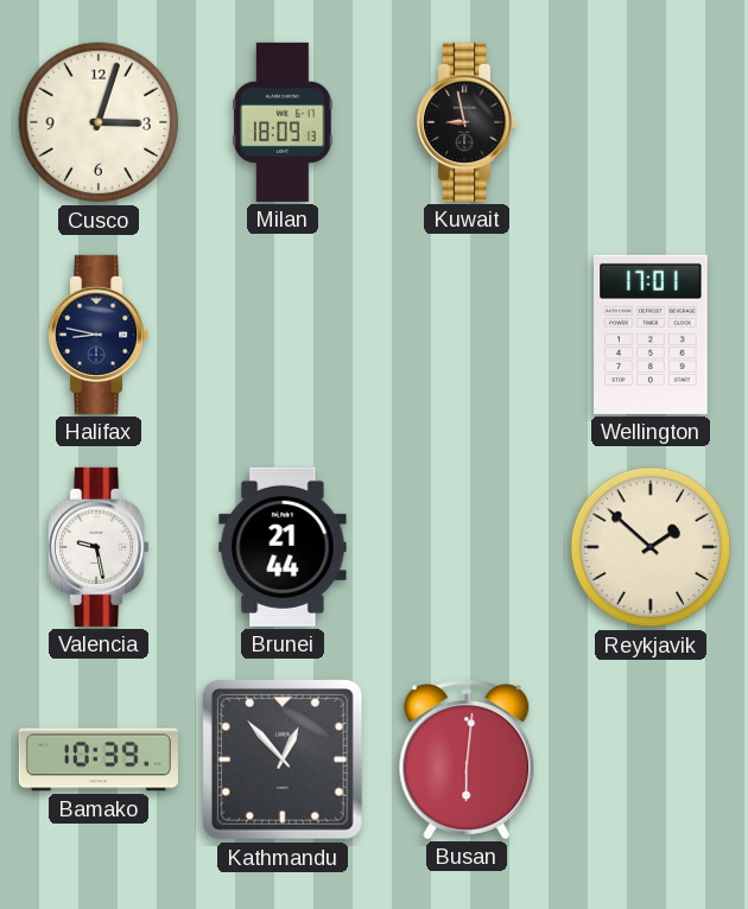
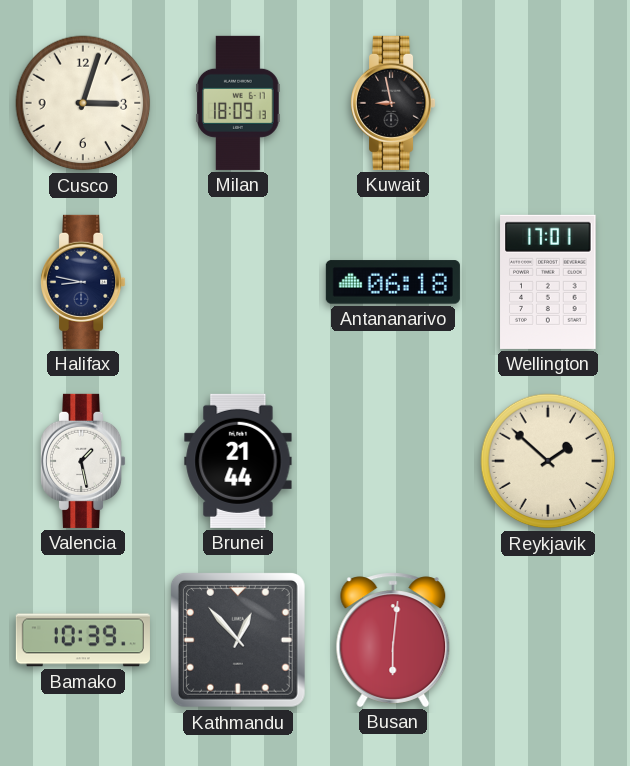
Antananarivo: none -> 06:18 (393, 282)
Valencia: 9:28 -> 1:28 (84, 461)
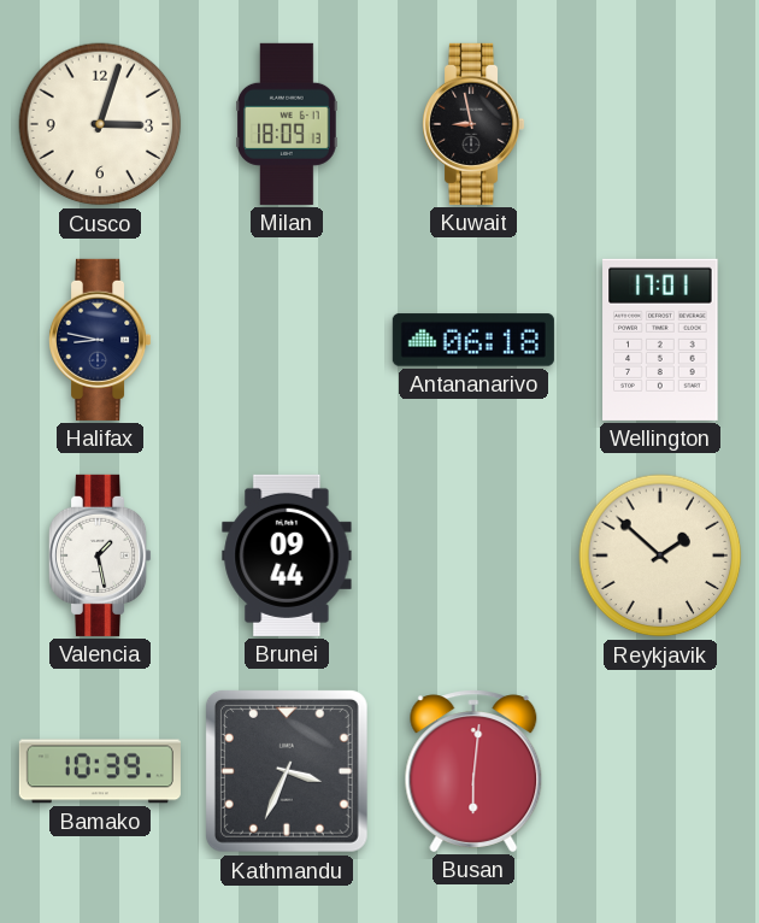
Brunei: 21:44 -> 09:44 (287, 555)
Kathmandu: 12:53 -> 3:34 (287, 771)
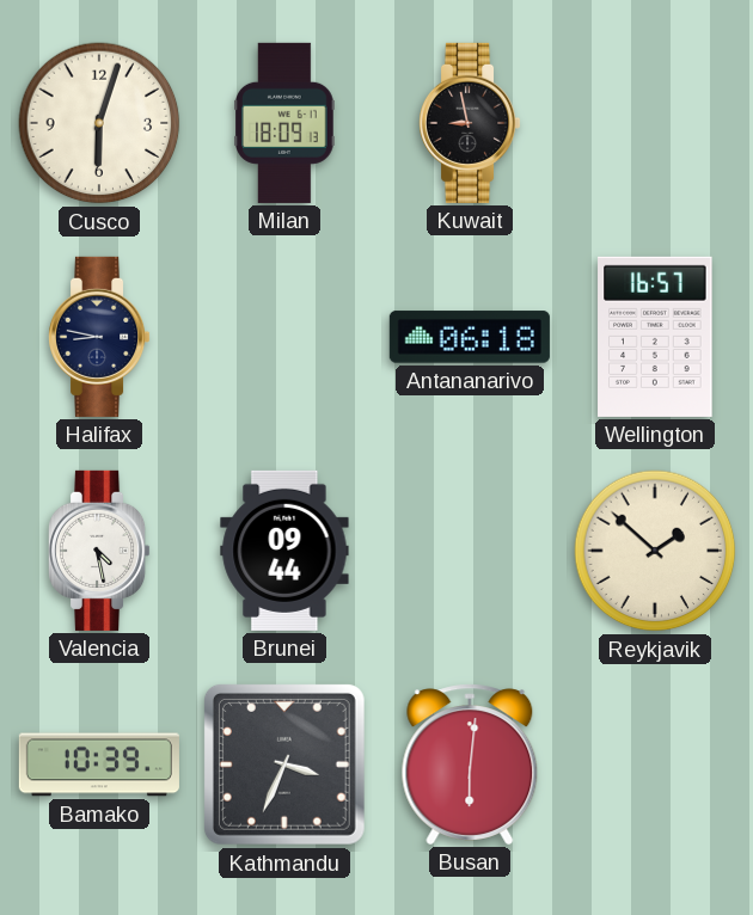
Cusco: 3:03 -> 6:03 (99, 123)
Wellington: 17:01 -> 16:57 (655, 337)
Valencia: 1:28 -> 4:28 (100, 551)
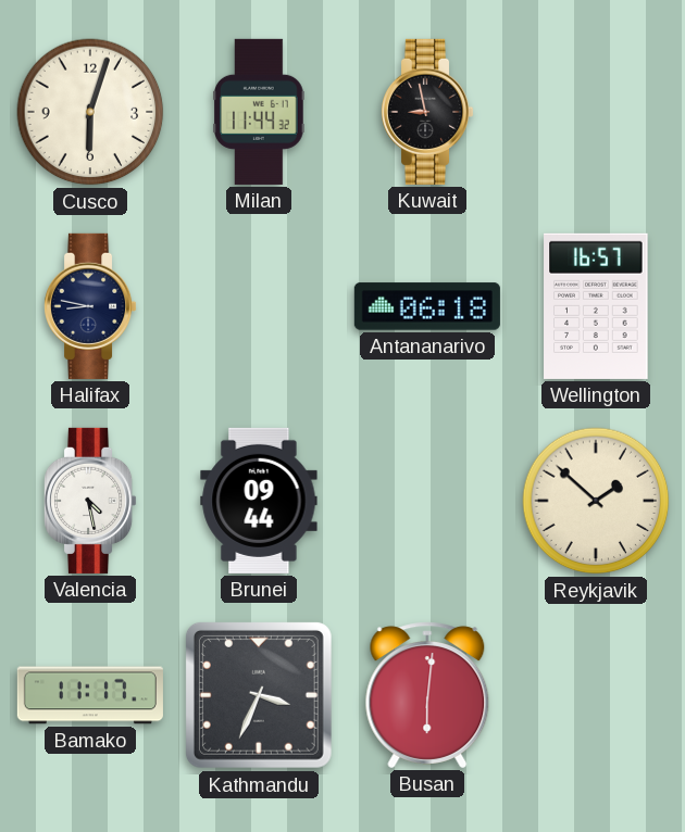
Milan: 18:09 -> 11:44 (260, 112)
Bamako: 10:39 -> 11:17 (90, 695)
